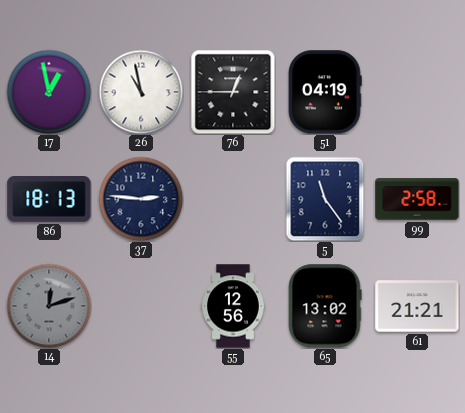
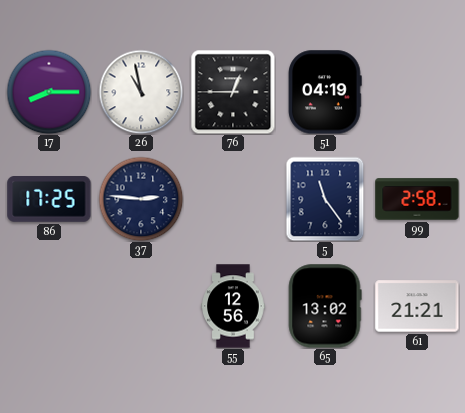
17: 12:58 -> 8:15 (49, 92)
86: 18:13 -> 17:25 (49, 199)
14: 12:12 -> none (49, 306)
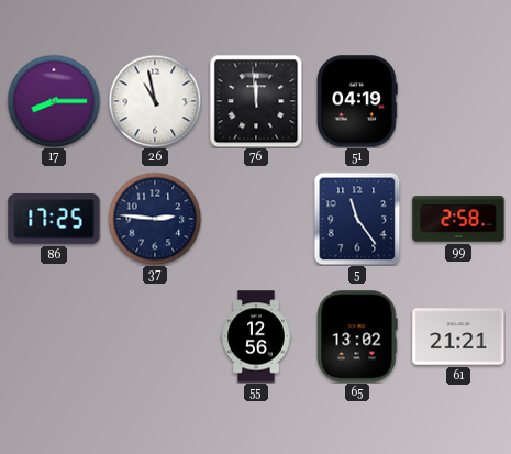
76: 12:45 -> 11:59 (256, 101)
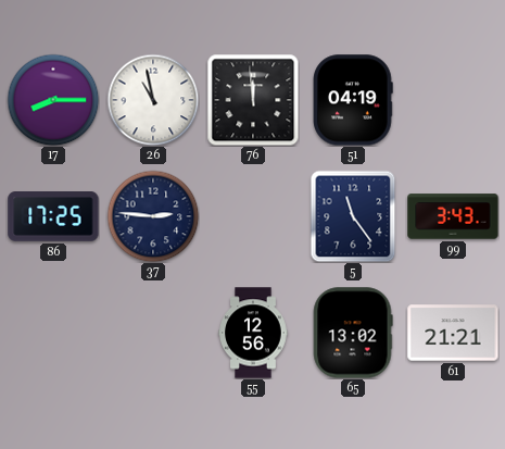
99: 2:58 -> 3:43 (453, 216)
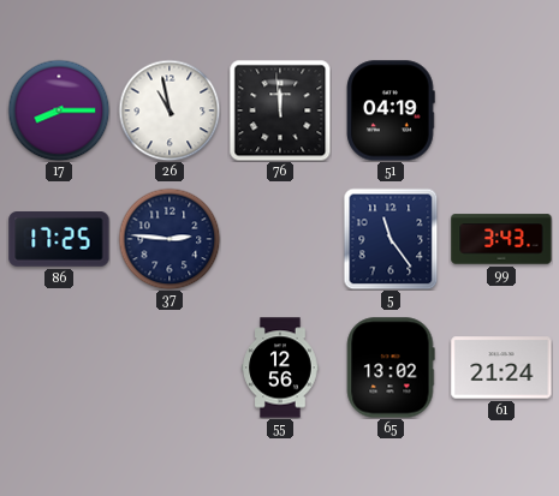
61: 21:21 -> 21:24 (501, 367)
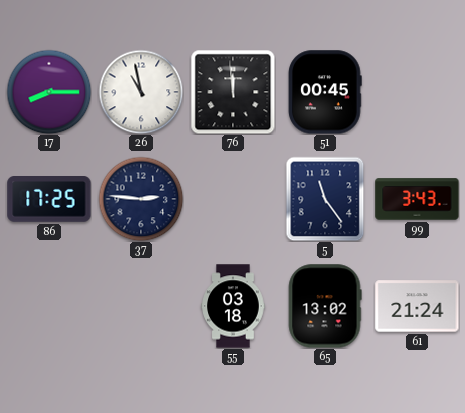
51: 04:19 -> 00:45 (325, 92)
55: 12:56 -> 03:18 (233, 306)
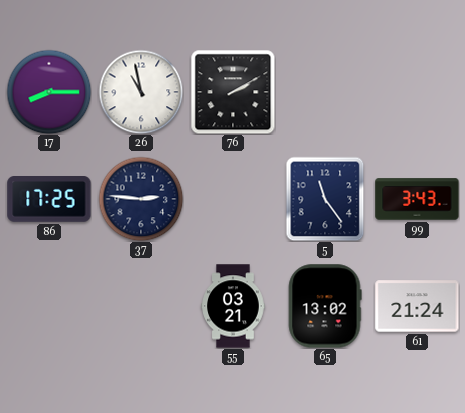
76: 11:59 -> 2:10 (233, 92)
51: 00:45 -> none (325, 92)
55: 03:18 -> 03:21 (233, 306)
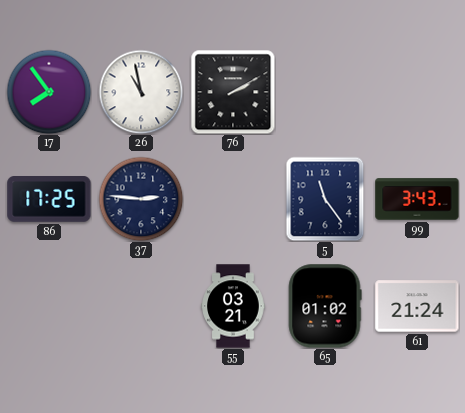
17: 8:15 -> 7:54 (49, 92)
65: 13:02 -> 01:02 (325, 306)
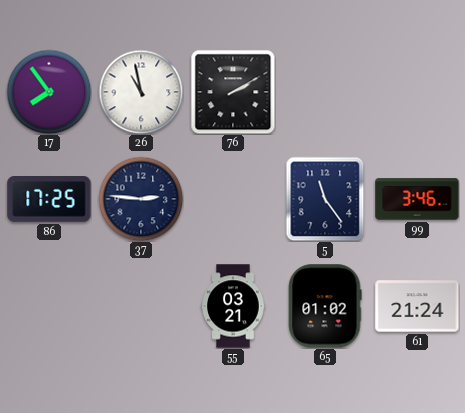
99: 3:43 -> 3:46 (417, 199)
